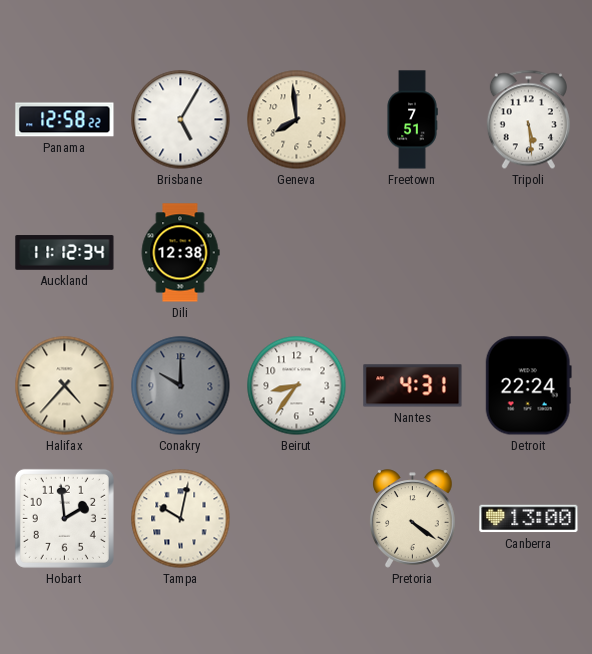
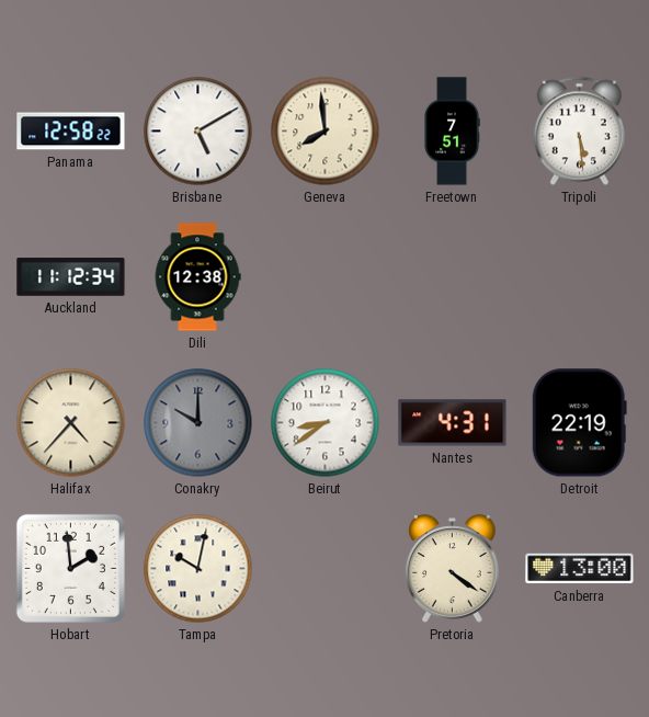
Brisbane: 5:05 -> 5:10 (198, 132)
Beirut: 8:36 -> 8:39 (326, 423)
Detroit: 22:24 -> 22:19 (579, 423)
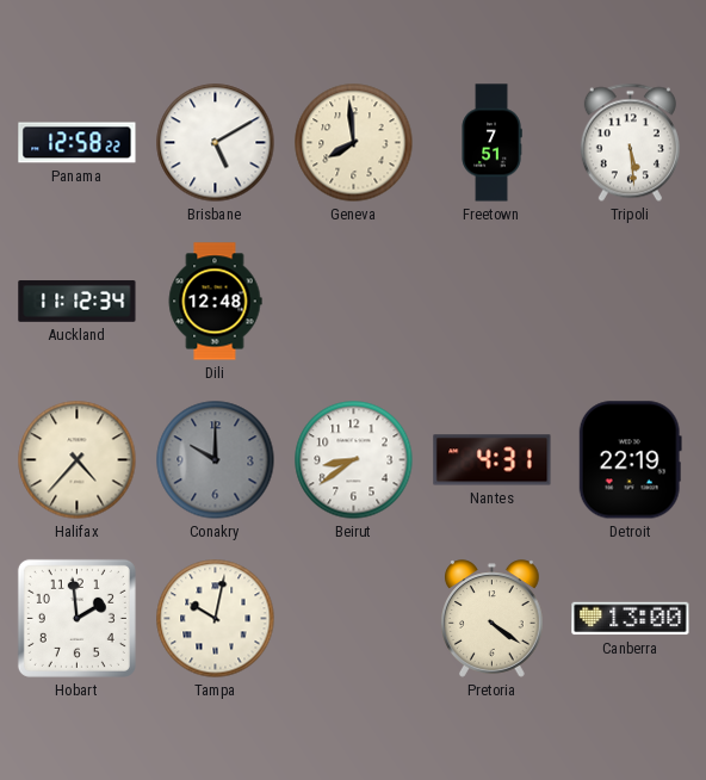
Dili: 12:38 -> 12:48 (215, 302)
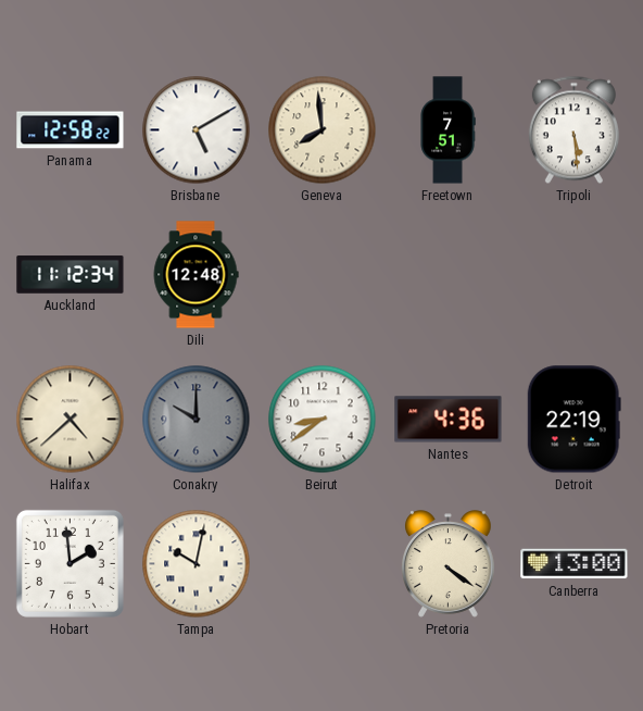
Halifax: 4:37 -> 4:38 (71, 420)
Nantes: 4:31 -> 4:36 (449, 420)
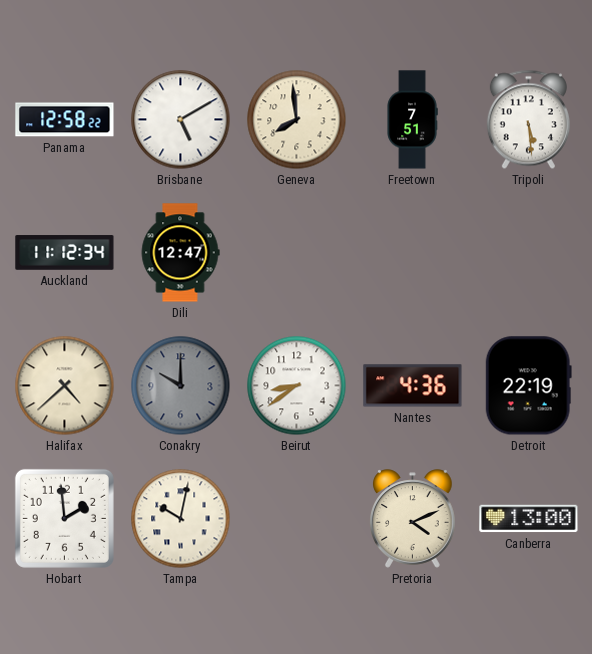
Dili: 12:48 -> 12:47 (180, 253)
Pretoria: 4:21 -> 4:11 (413, 519)
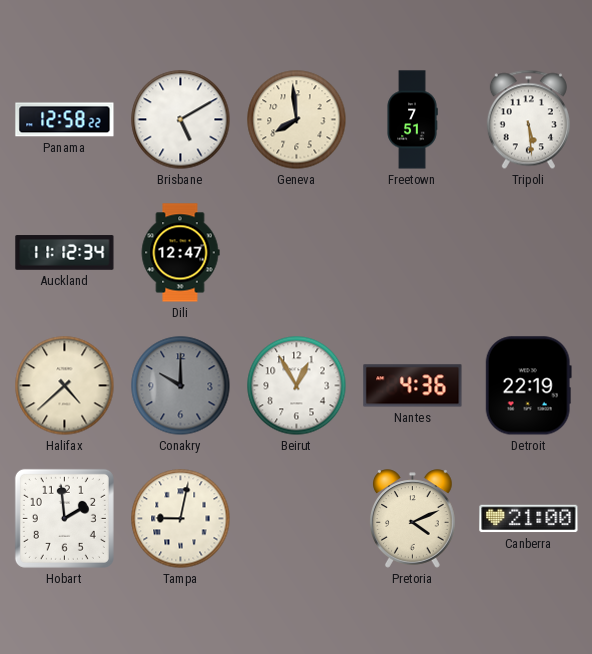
Beirut: 8:39 -> 12:55 (297, 386)
Tampa: 10:02 -> 9:02 (181, 519)
Canberra: 13:00 -> 21:00 (529, 519)
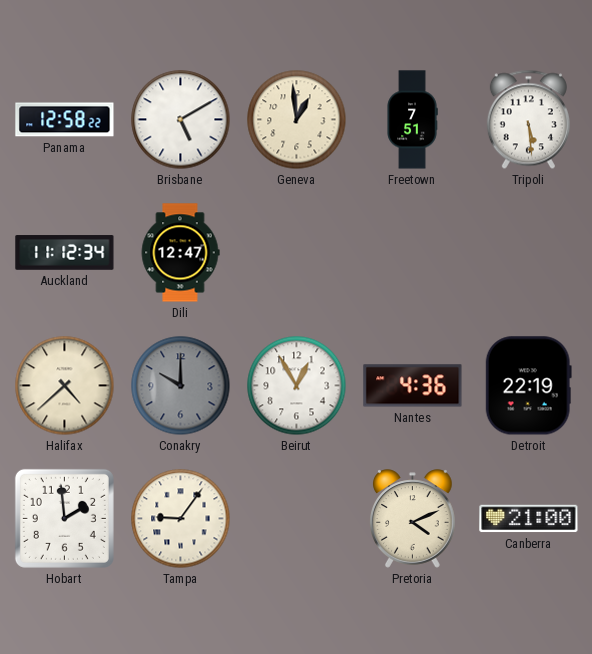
Geneva: 7:59 -> 12:59 (297, 120)
Tampa: 9:02 -> 9:06 (181, 519)
